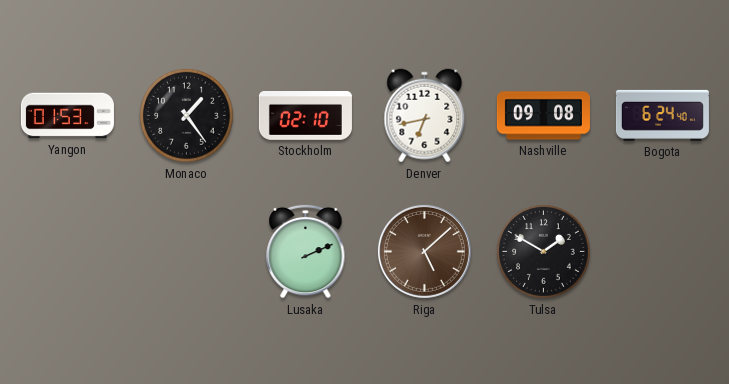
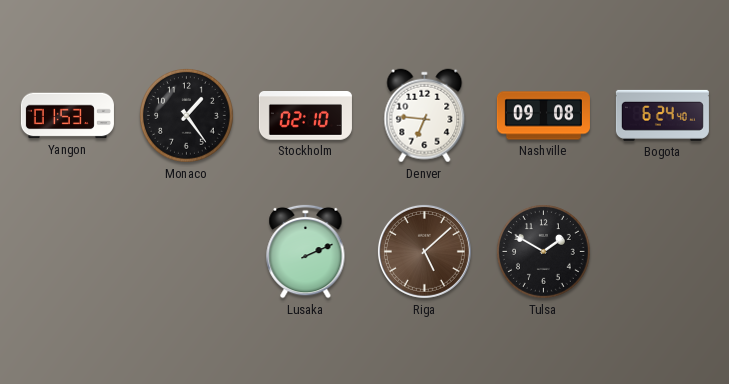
Denver: 6:43 -> 6:46 (425, 116)
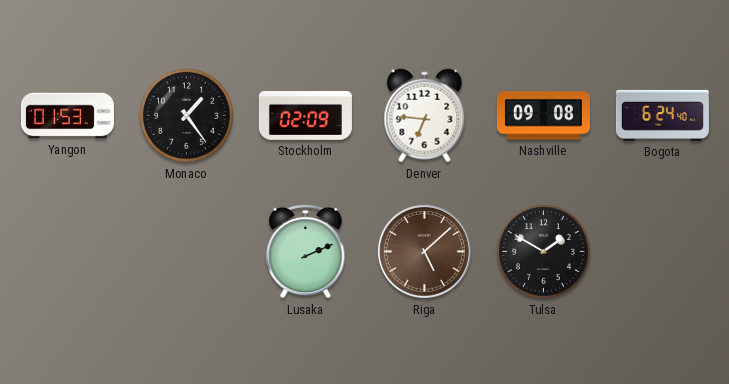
Stockholm: 02:10 -> 02:09 (305, 116)
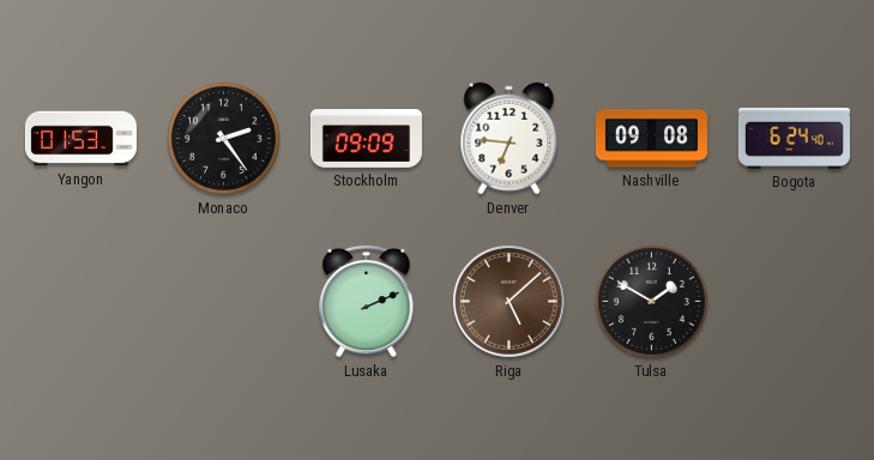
Monaco: 1:24 -> 2:24 (224, 139)
Stockholm: 02:09 -> 09:09 (366, 139)
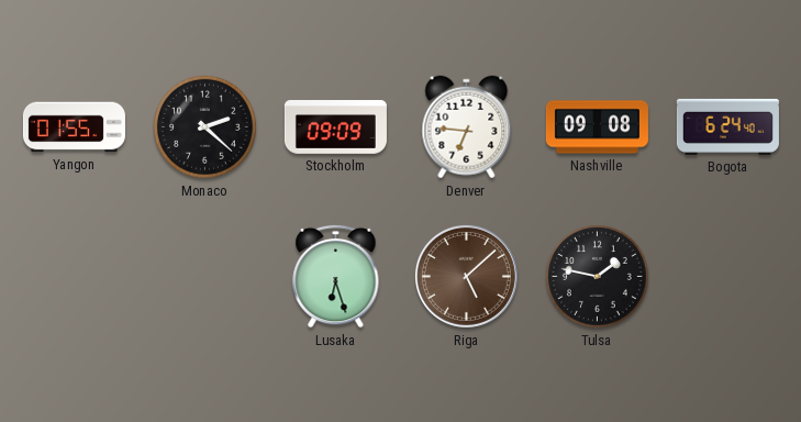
Yangon: 01:53 -> 01:55 (74, 127)
Monaco: 2:24 -> 2:22 (205, 127)
Lusaka: 2:11 -> 6:27 (336, 276)
Tulsa: 1:50 -> 1:47 (598, 277)
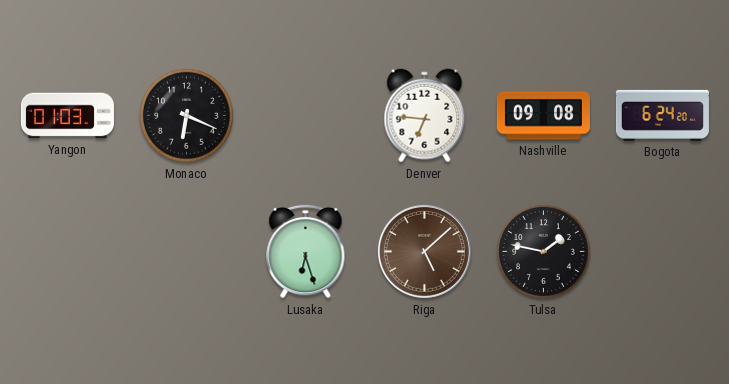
Yangon: 01:55 -> 01:03 (67, 116)
Monaco: 2:22 -> 6:19 (187, 116)
Stockholm: 09:09 -> none (335, 127)
Bogota: 6:24:40 -> 6:24:20 (662, 115)
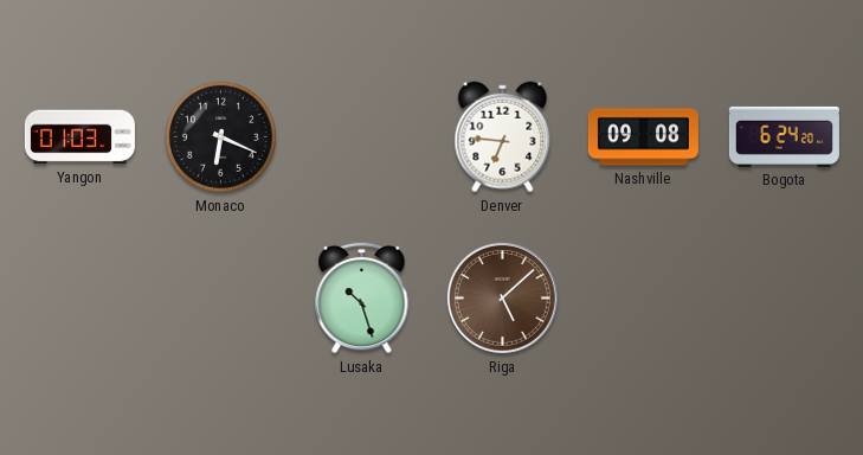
Lusaka: 6:27 -> 10:27 (362, 297)
Tulsa: 1:47 -> none (544, 252)
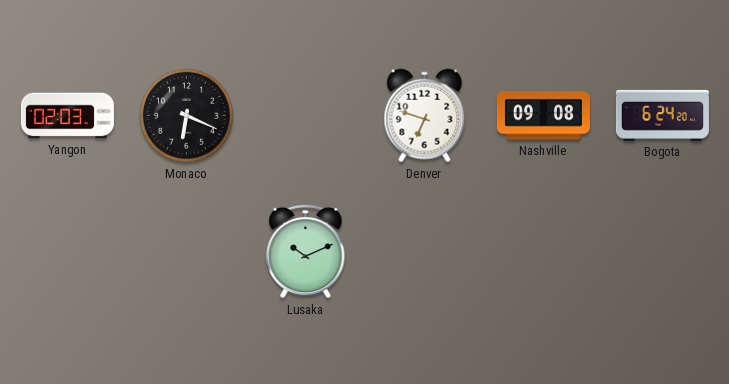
Yangon: 01:03 -> 02:03 (67, 116)
Denver: 6:46 -> 6:48 (425, 116)
Lusaka: 10:27 -> 10:11 (306, 251)
Riga: 5:08 -> none (502, 297)
